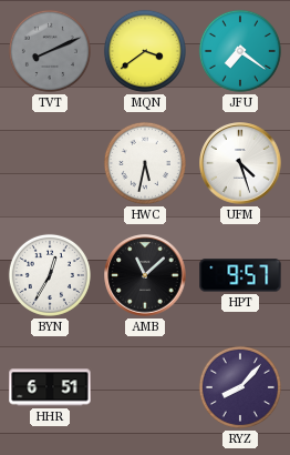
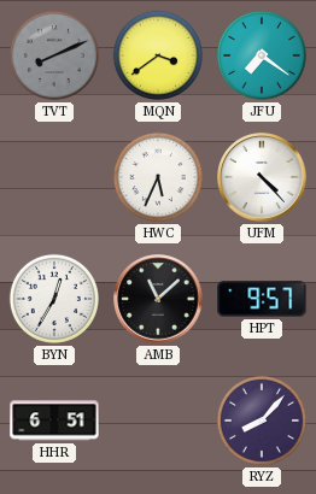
HWC: 5:32 -> 5:34 (158, 177)
UFM: 4:27 -> 4:23 (262, 177)
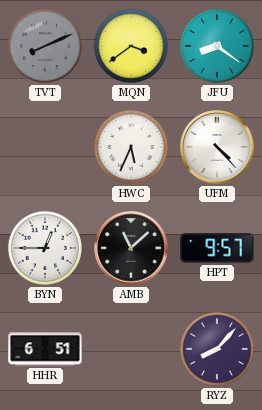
JFU: 7:21 -> 8:21 (217, 46)
BYN: 12:35 -> 12:45 (45, 248)
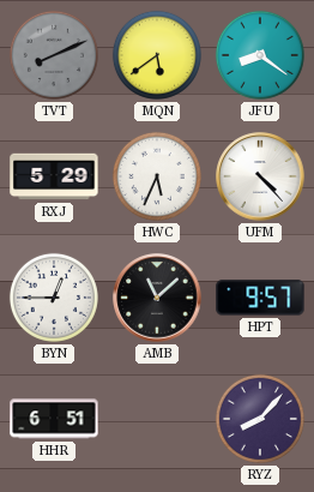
MQN: 3:39 -> 5:39 (157, 55)
RXJ: none -> 5:29 (54, 176)
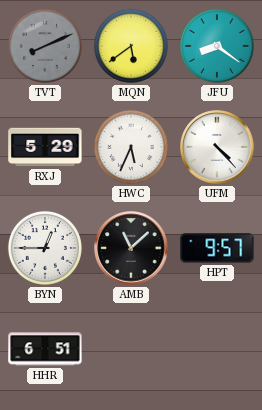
RYZ: 8:07 -> none (260, 419)
